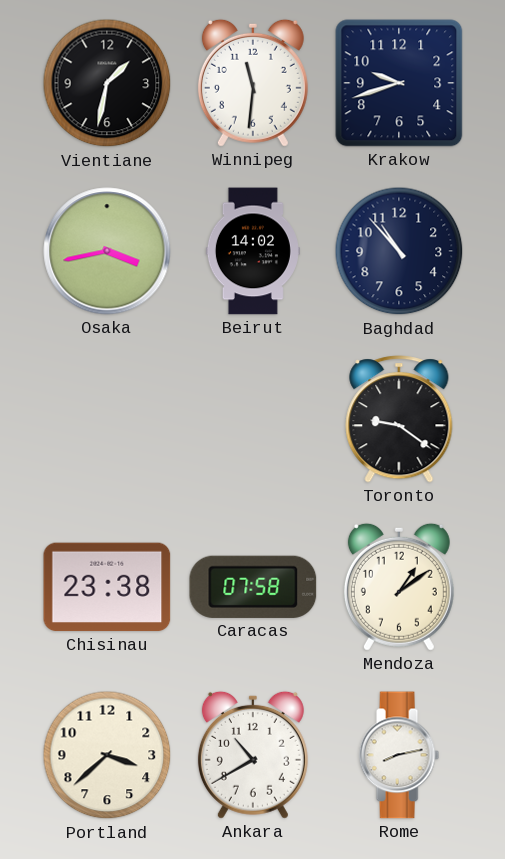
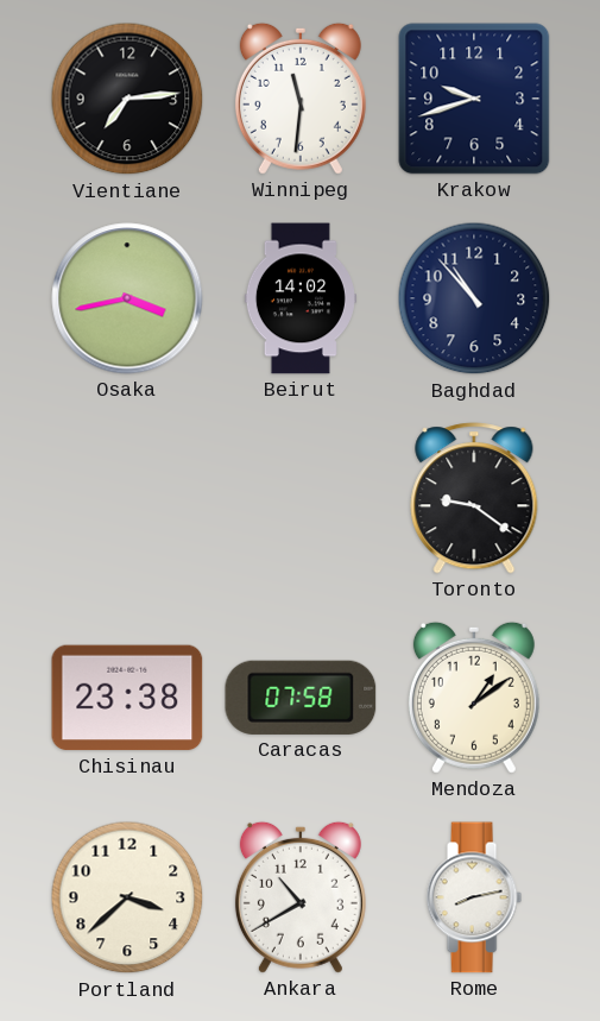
Vientiane: 1:32 -> 7:14 (127, 99)
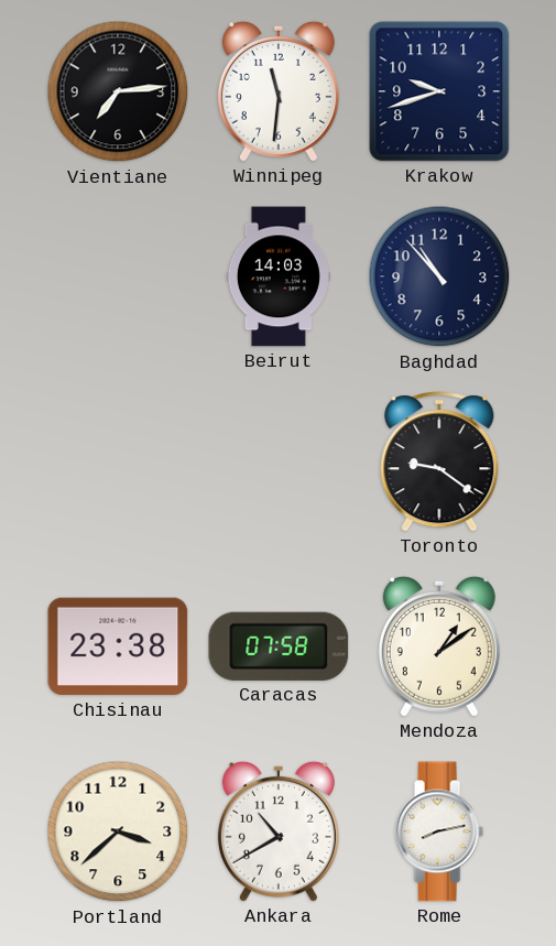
Osaka: 3:43 -> none (127, 298)
Beirut: 14:02 -> 14:03 (279, 276)
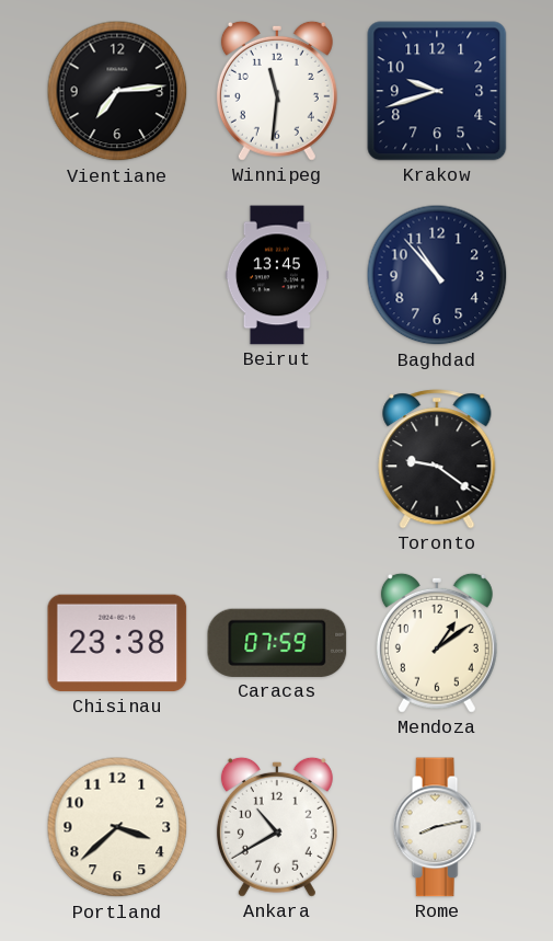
Beirut: 14:03 -> 13:45 (277, 275)
Caracas: 07:58 -> 07:59 (277, 643)
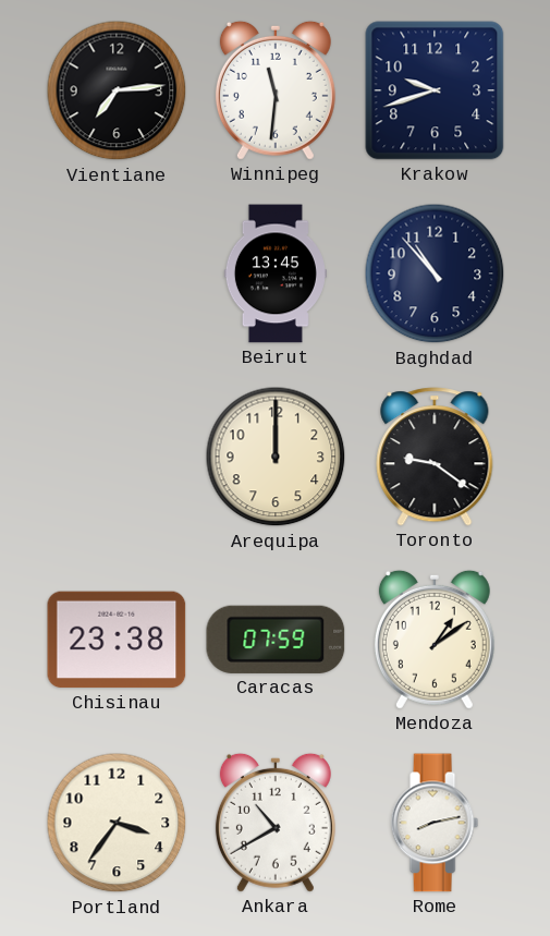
Arequipa: none -> 12:00 (276, 457)
Portland: 3:38 -> 3:36 (117, 823)
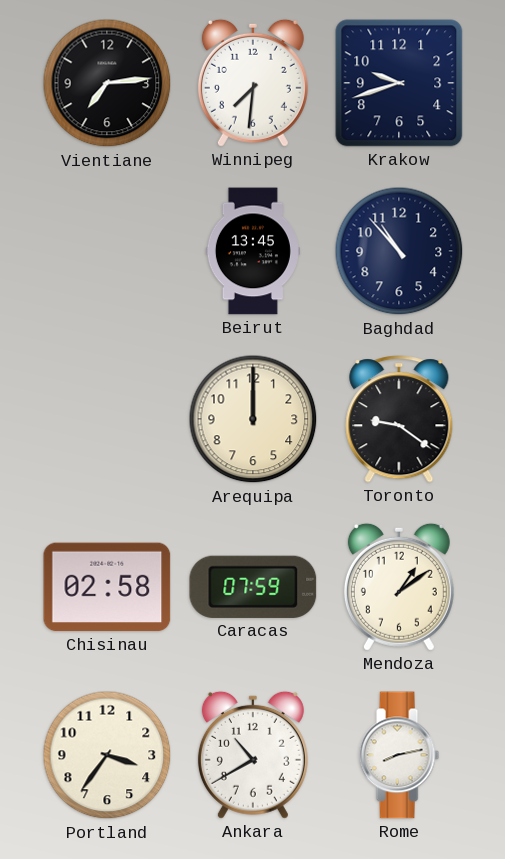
Winnipeg: 11:31 -> 7:31 (253, 83)
Chisinau: 23:38 -> 02:58 (107, 587)
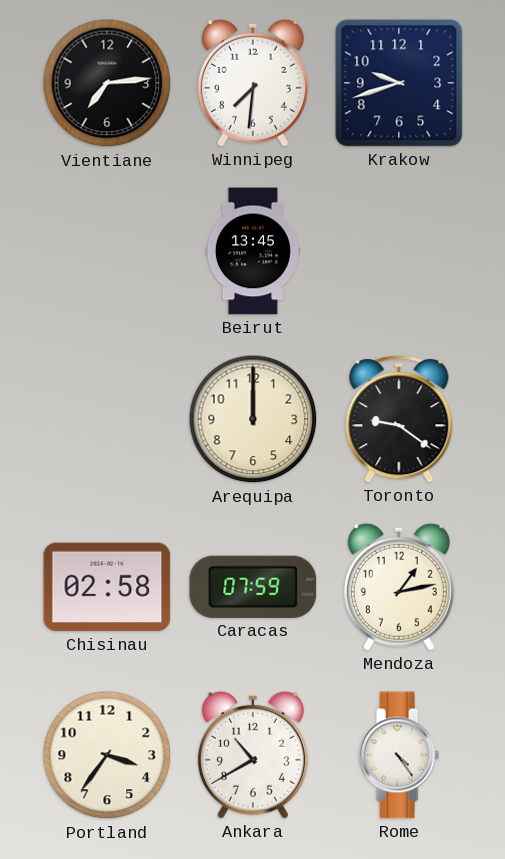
Baghdad: 10:53 -> none (399, 251)
Mendoza: 1:09 -> 1:13 (399, 587)
Rome: 8:13 -> 4:24 (399, 755)
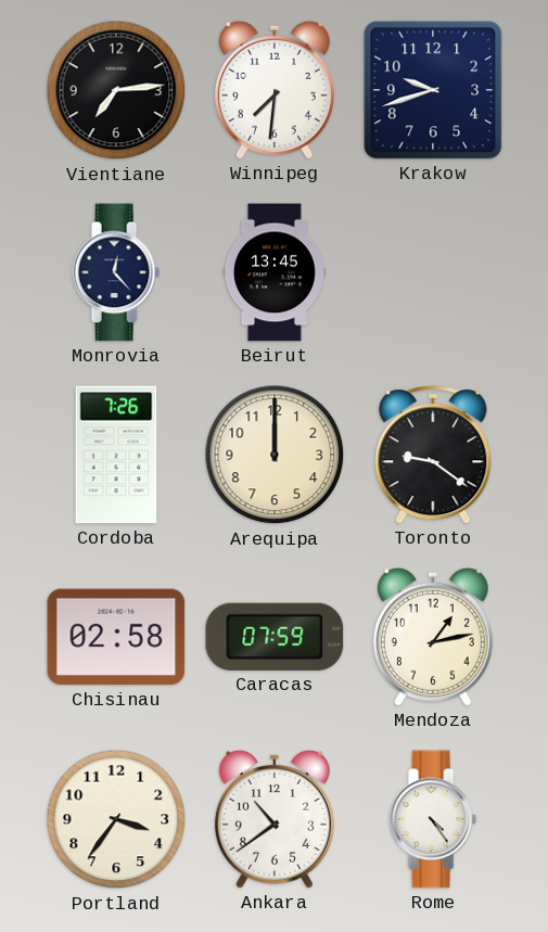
Monrovia: none -> 12:23 (116, 272)
Cordoba: none -> 7:26 (116, 455)
Ankara: 10:40 -> 10:39 (275, 819)
